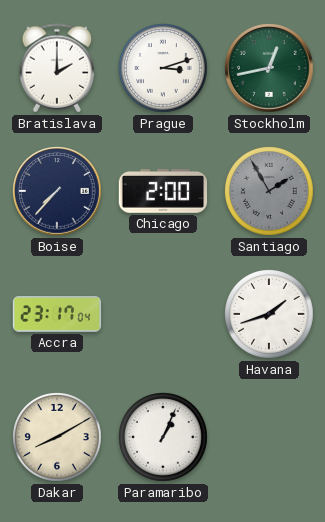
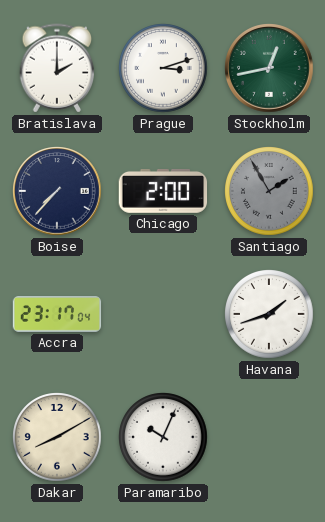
Paramaribo: 1:04 -> 10:04 (163, 437)
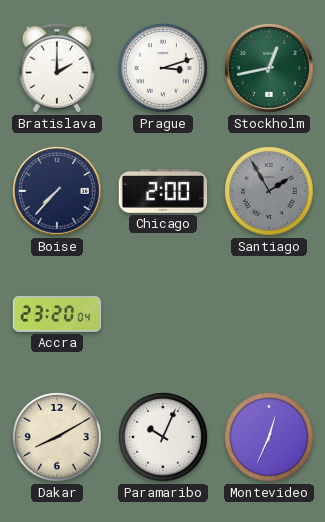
Accra: 23:17 -> 23:20 (57, 314)
Havana: 1:42 -> none (269, 314)
Montevideo: none -> 12:34 (269, 437)
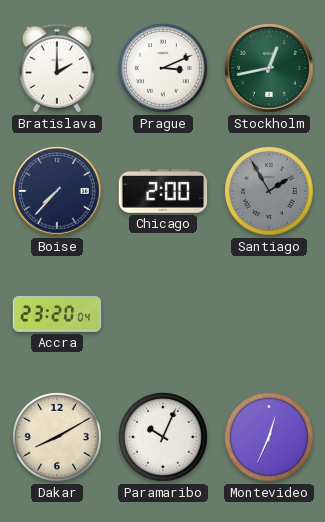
Prague: 3:12 -> 3:11 (163, 68)
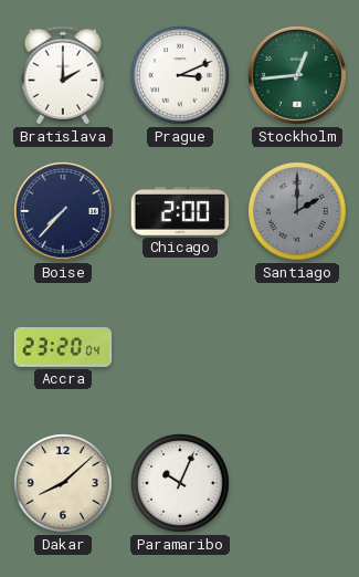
Stockholm: 12:43 -> 12:44 (297, 75)
Santiago: 1:55 -> 2:00 (297, 211)
Dakar: 8:10 -> 8:08 (63, 483)
Montevideo: 12:34 -> none (269, 437)
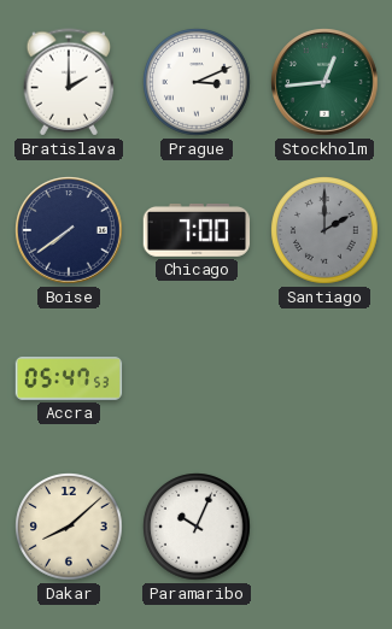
Boise: 7:37 -> 7:39 (69, 230)
Chicago: 2:00 -> 7:00 (197, 231)
Accra: 23:20 -> 05:47 (69, 378)
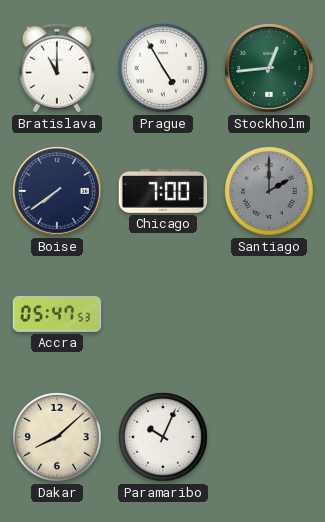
Bratislava: 2:00 -> 11:00 (57, 68)
Prague: 3:11 -> 4:55 (163, 68)
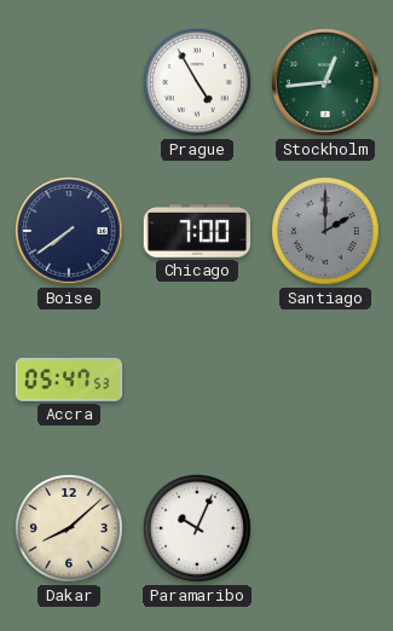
Bratislava: 11:00 -> none (57, 68)
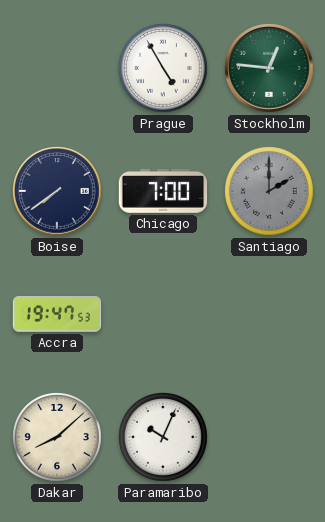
Stockholm: 12:44 -> 12:46 (269, 68)
Accra: 05:47 -> 19:47 (57, 314)
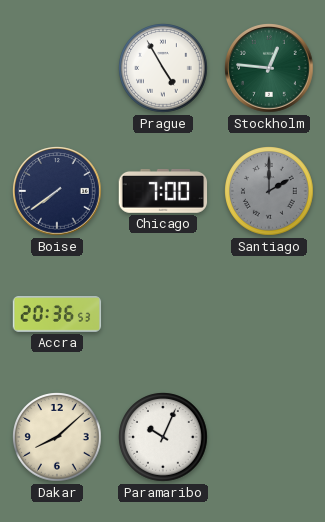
Accra: 19:47 -> 20:36 (57, 314)
